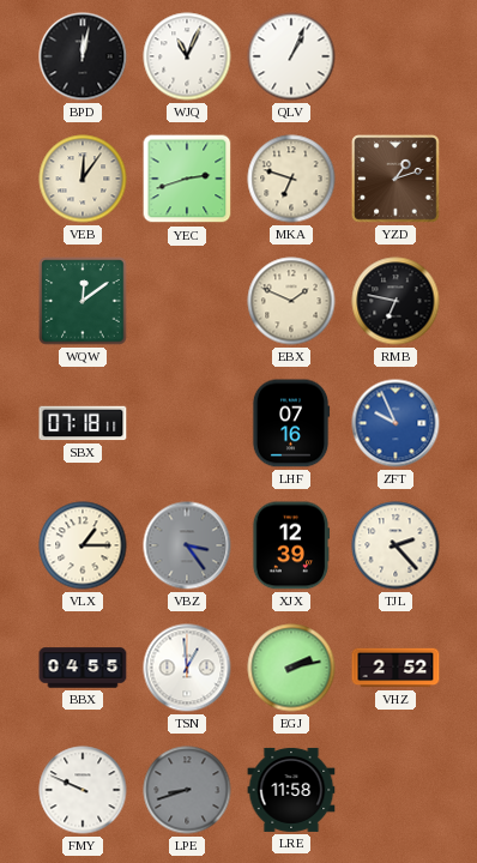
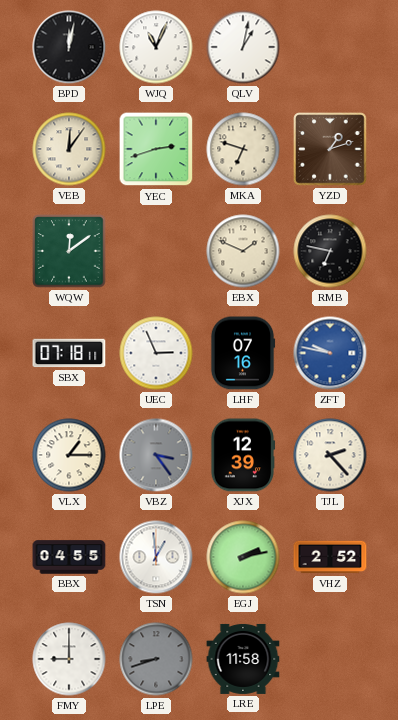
QLV: 1:04 -> 1:02 (243, 47)
UEC: none -> 2:56 (156, 353)
ZFT: 9:56 -> 9:47 (330, 353)
FMY: 9:49 -> 9:00 (69, 659)
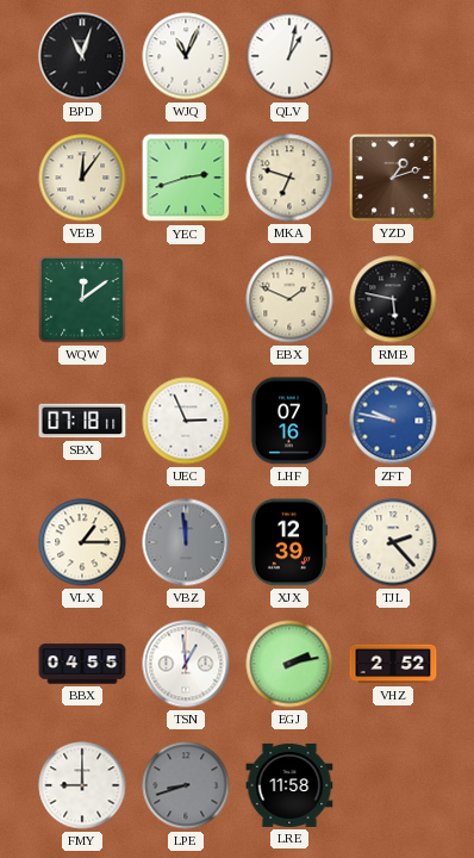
BPD: 12:02 -> 11:03 (82, 56)
RMB: 6:47 -> 5:47 (393, 299)
VBZ: 3:24 -> 11:59 (186, 542)
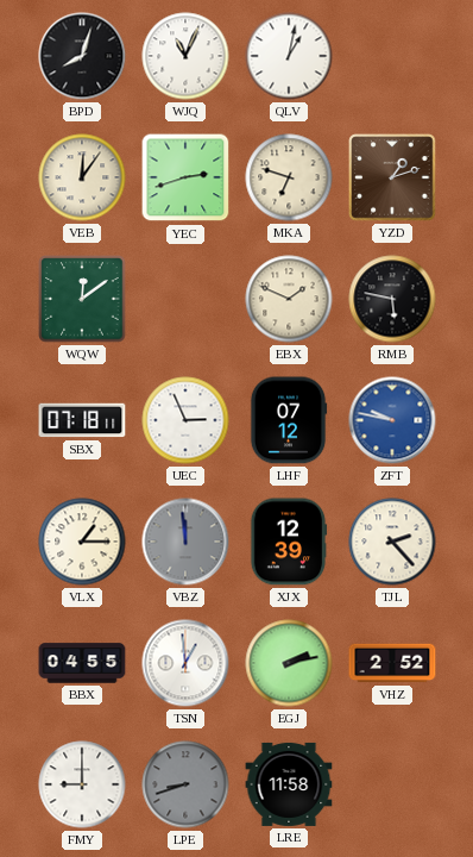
BPD: 11:03 -> 8:03 (82, 56)
LHF: 07:16 -> 07:12 (289, 420)
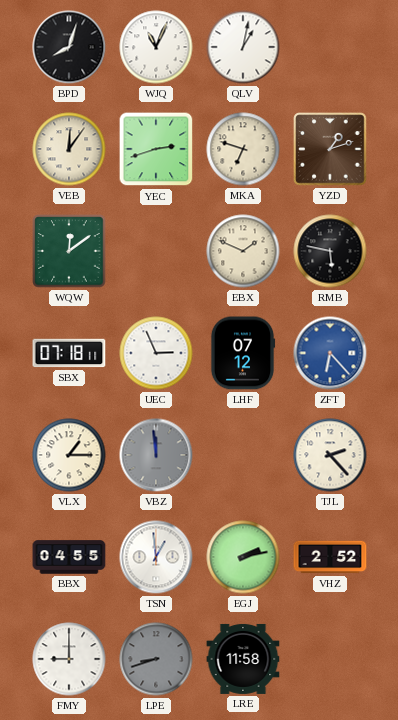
ZFT: 9:47 -> 6:23 (330, 353)
XJX: 12:39 -> none (289, 542)
